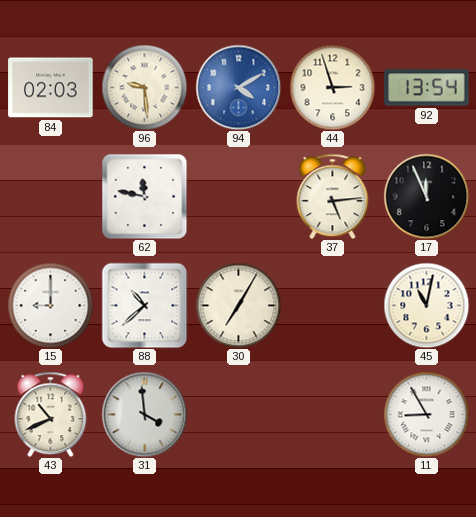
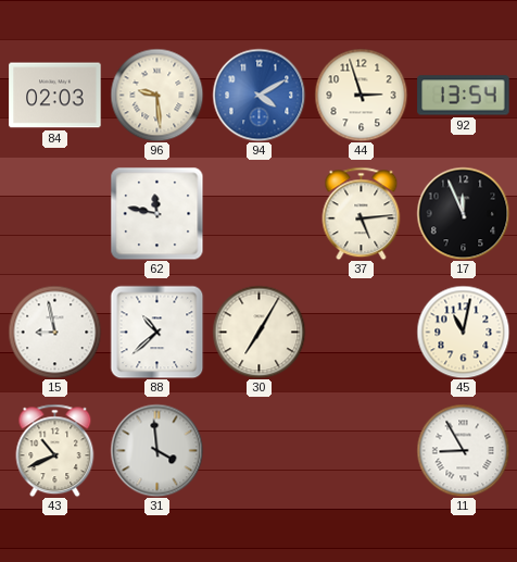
15: 9:00 -> 8:58 (54, 332)
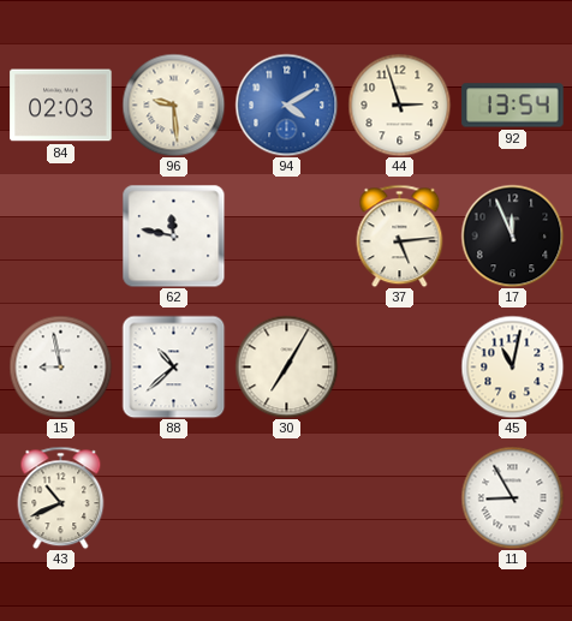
31: 3:59 -> none (156, 450)
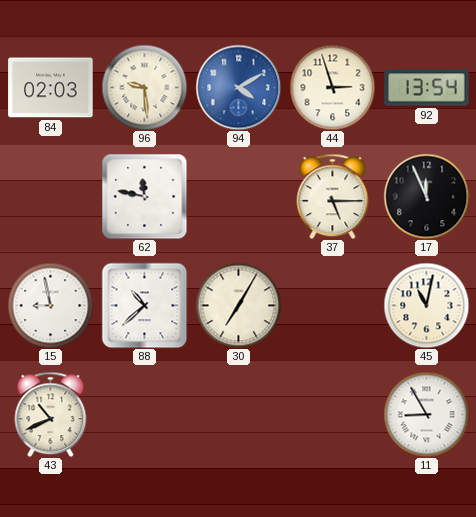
37: 5:14 -> 5:15 (333, 196)
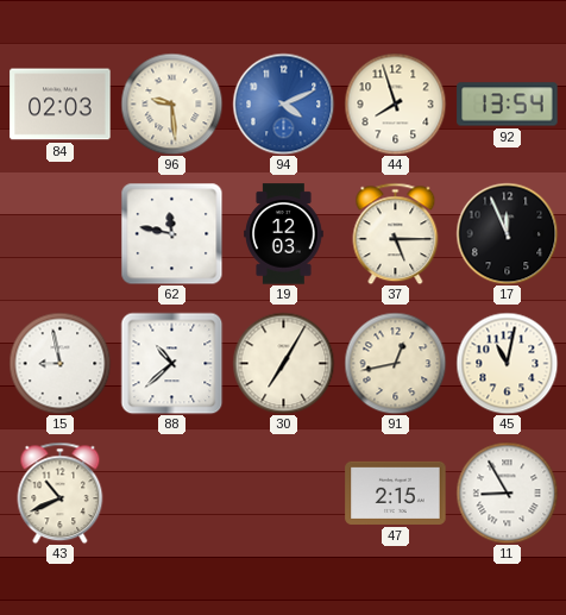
94: 4:10 -> 4:11 (283, 103)
44: 2:57 -> 7:57 (395, 103)
19: none -> 12:03 (284, 234)
91: none -> 12:43 (395, 363)
47: none -> 2:15 (396, 492)
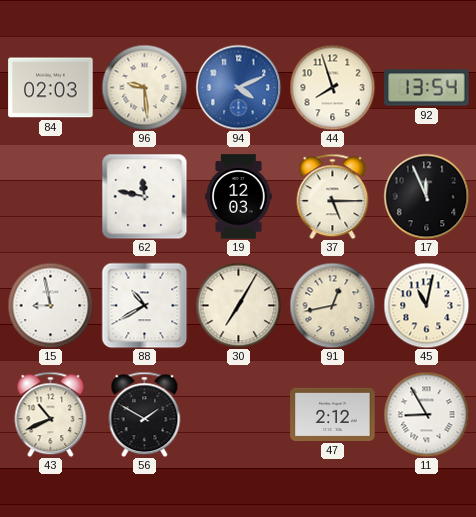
88: 10:38 -> 10:40 (144, 305)
56: none -> 1:50 (145, 414)
47: 2:15 -> 2:12 (333, 414)
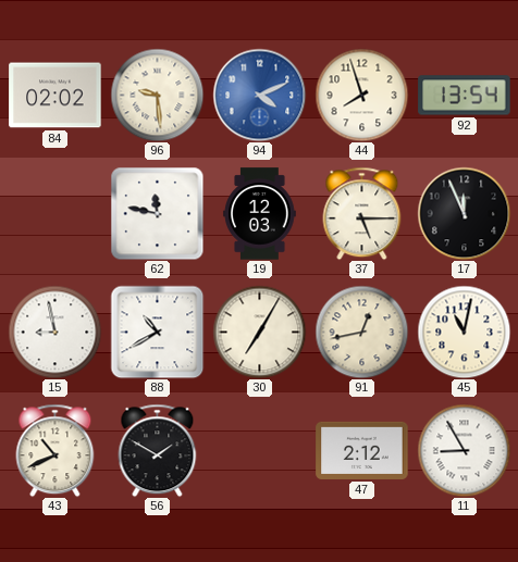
84: 02:03 -> 02:02 (55, 96)
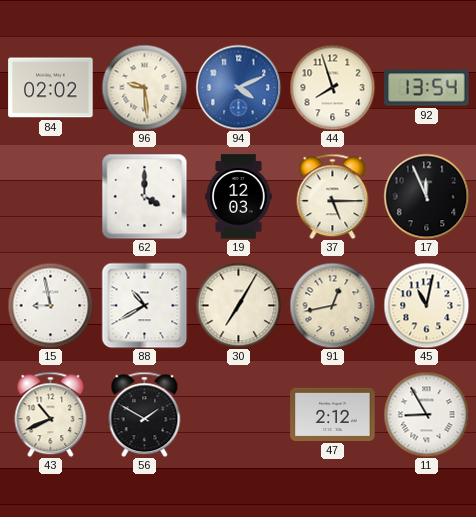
62: 11:47 -> 4:00 (144, 196)
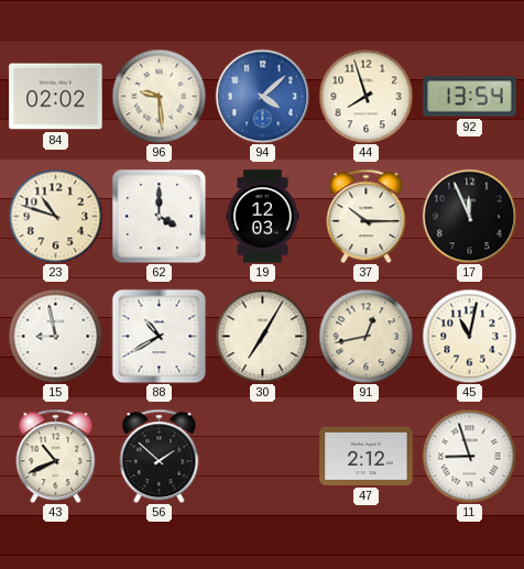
94: 4:11 -> 4:08 (262, 96)
23: none -> 10:48 (55, 216)
37: 5:15 -> 10:15 (367, 216)
56: 1:50 -> 1:52 (160, 456)
11: 8:55 -> 8:57 (469, 456)
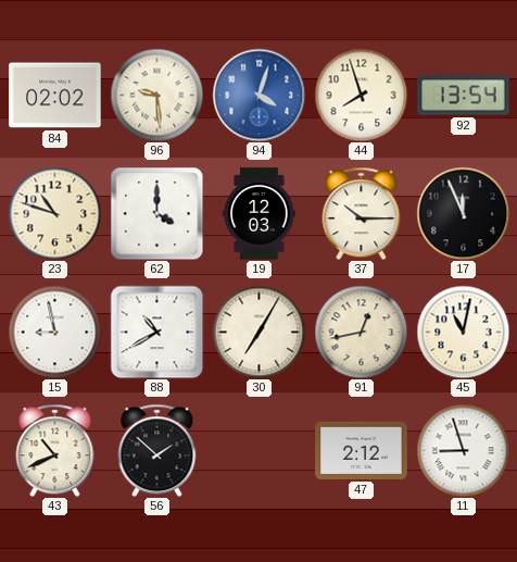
94: 4:08 -> 4:03 (258, 95)
